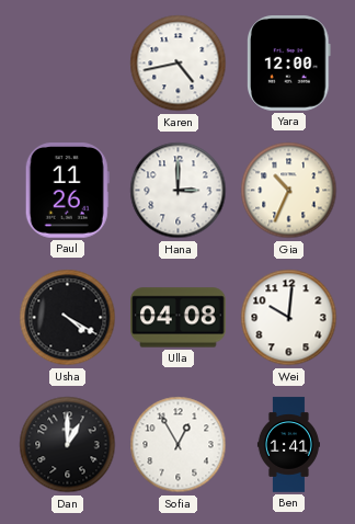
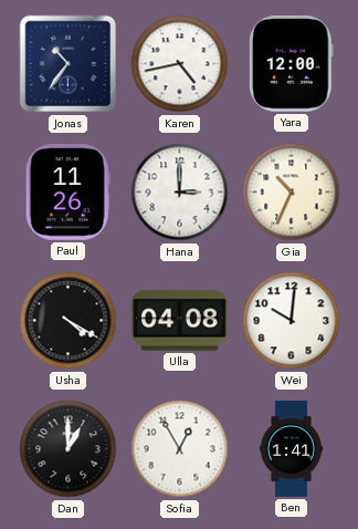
Jonas: none -> 10:36 (69, 64)
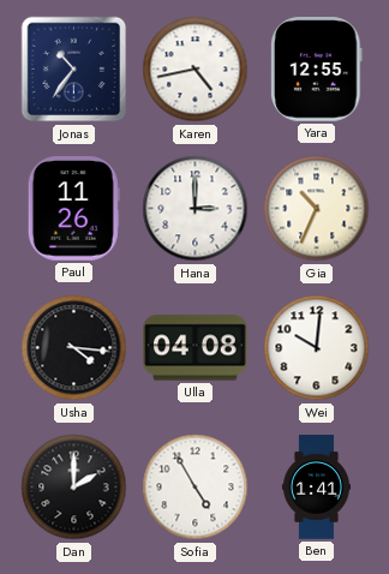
Yara: 12:00 -> 12:55 (317, 70)
Usha: 4:20 -> 4:16 (74, 348)
Dan: 1:00 -> 2:00 (74, 488)
Sofia: 12:55 -> 4:55 (196, 488)
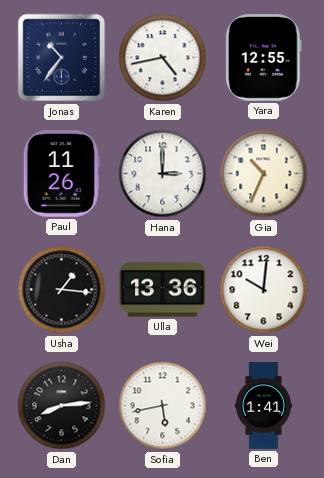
Usha: 4:16 -> 1:16 (62, 290)
Ulla: 04:08 -> 13:36 (163, 290)
Dan: 2:00 -> 8:14 (62, 406)
Sofia: 4:55 -> 5:43 (163, 406)
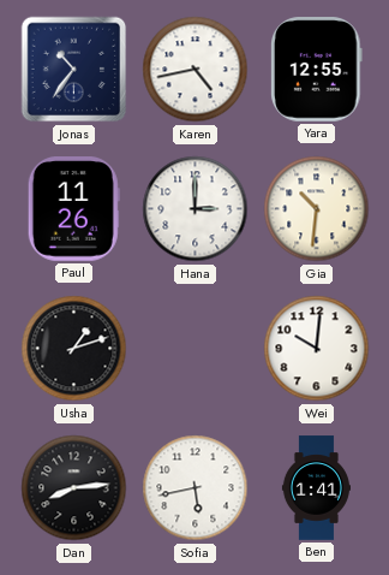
Gia: 10:34 -> 10:31 (317, 209)
Usha: 1:16 -> 1:12 (74, 349)
Ulla: 13:36 -> none (163, 290)
